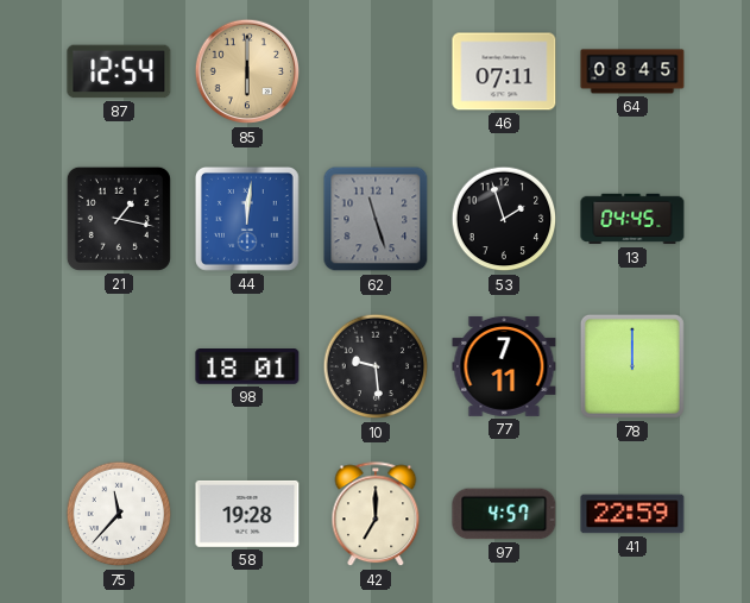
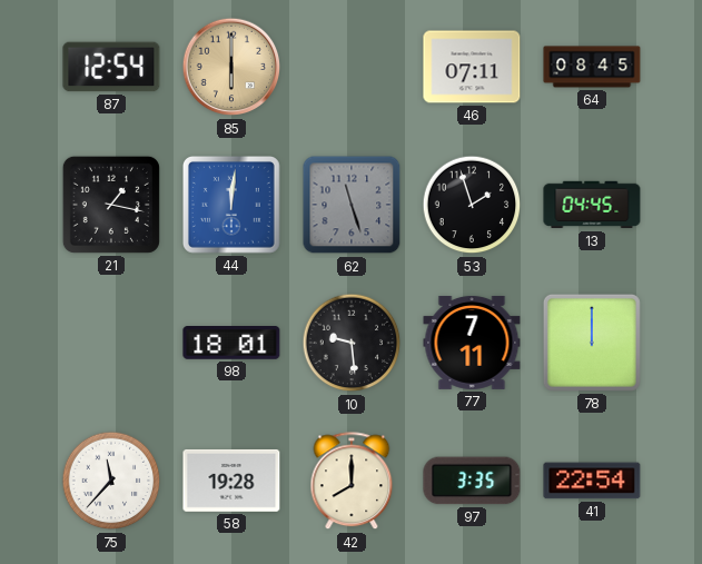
42: 7:00 -> 8:00 (352, 482)
97: 4:57 -> 3:35 (472, 481)
41: 22:59 -> 22:54 (592, 481)
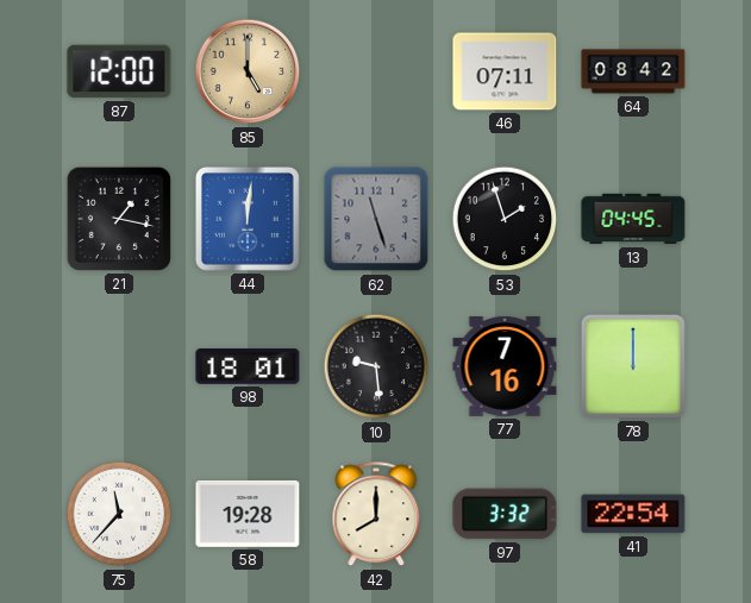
87: 12:54 -> 12:00 (119, 71)
85: 6:00 -> 5:00 (248, 71)
64: 08:45 -> 08:42 (633, 71)
77: 7:11 -> 7:16 (505, 366)
97: 3:35 -> 3:32 (505, 514)
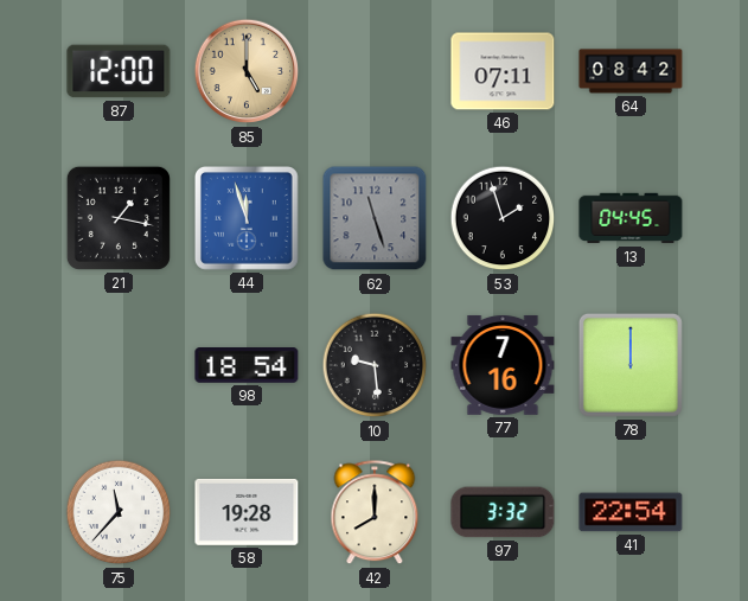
44: 12:01 -> 11:57 (248, 219)
98: 18:01 -> 18:54 (247, 366)
